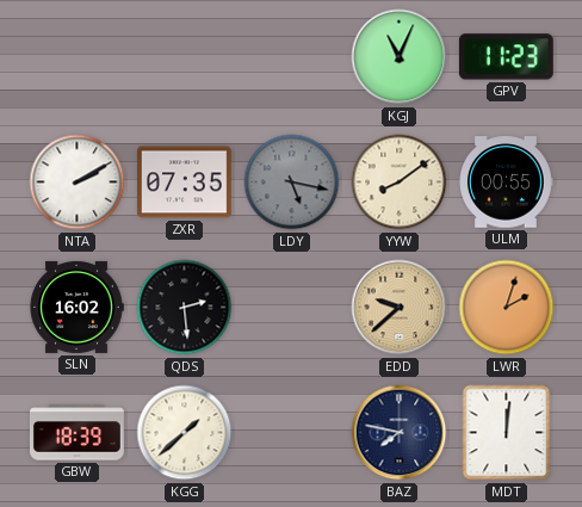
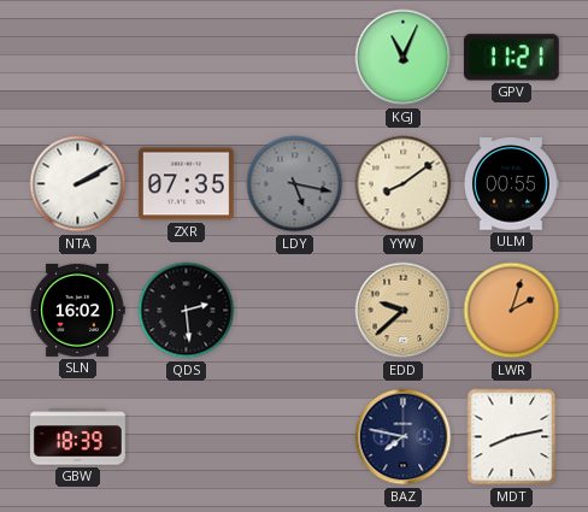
GPV: 11:23 -> 11:21 (511, 58)
KGG: 1:38 -> none (185, 433)
MDT: 12:01 -> 8:13 (512, 437)
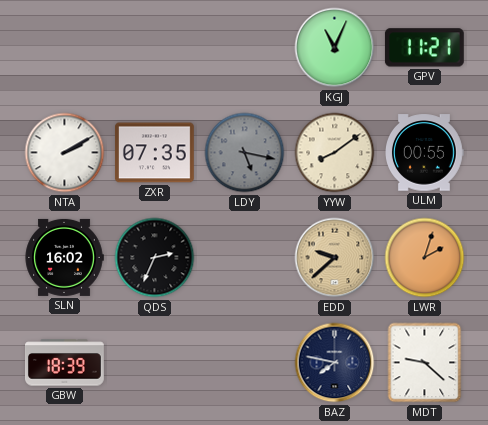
QDS: 2:29 -> 2:34 (155, 258)
MDT: 8:13 -> 9:22 (425, 363)
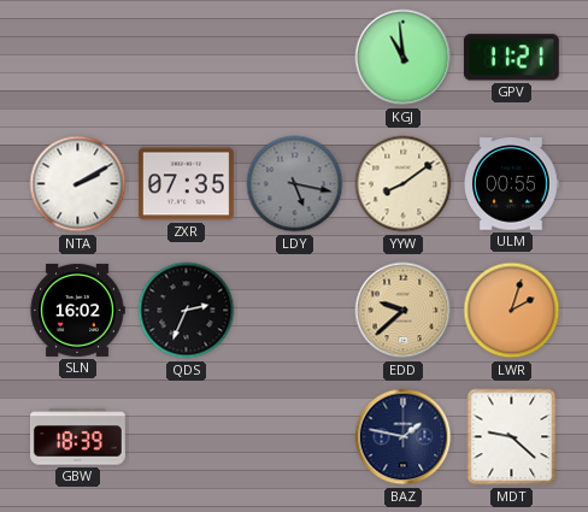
KGJ: 11:04 -> 10:59 (404, 58)
BAZ: 7:47 -> 1:47 (404, 437)
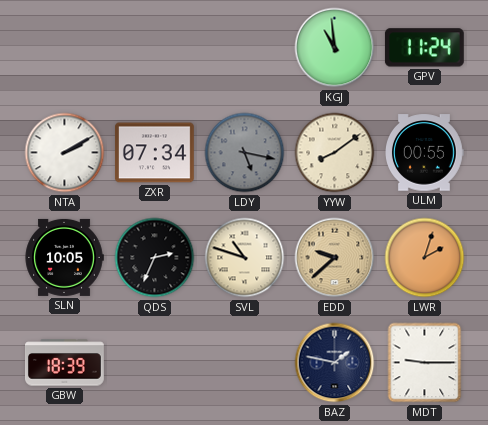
GPV: 11:21 -> 11:24 (424, 48)
ZXR: 07:35 -> 07:34 (154, 153)
SLN: 16:02 -> 10:05 (64, 257)
SVL: none -> 10:48 (245, 258)
MDT: 9:22 -> 9:15 (425, 363)
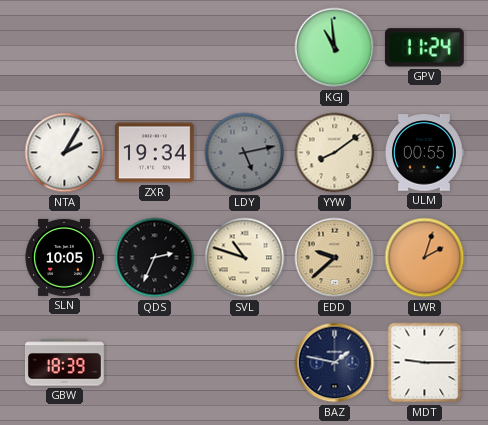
NTA: 2:10 -> 2:05 (65, 153)
ZXR: 07:34 -> 19:34 (154, 153)
LDY: 5:17 -> 5:13 (245, 153)
